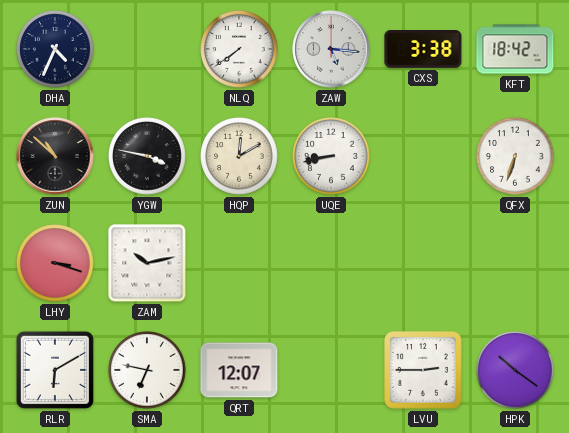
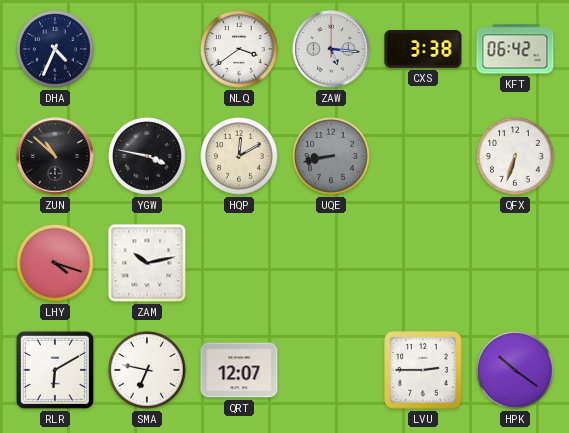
NLQ: 7:39 -> 3:39 (239, 49)
KFT: 18:42 -> 06:42 (515, 49)
UQE dial: white -> grey (331, 156)
LHY: 3:18 -> 4:18 (55, 263)
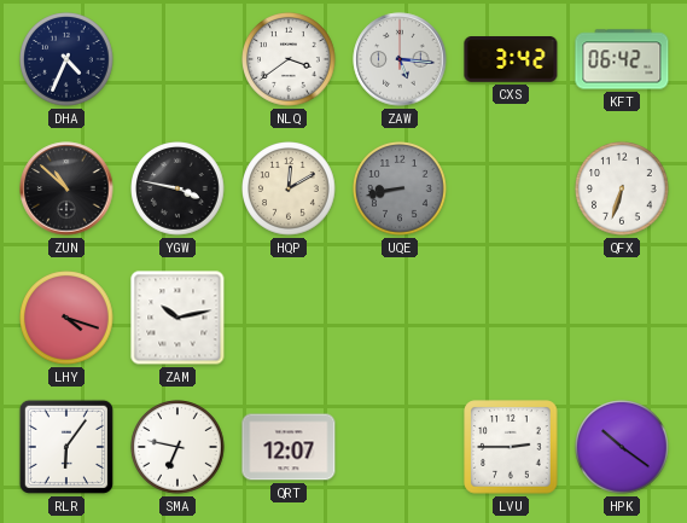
CXS: 3:38 -> 3:42 (511, 59)
RLR: 6:10 -> 6:06 (66, 447)
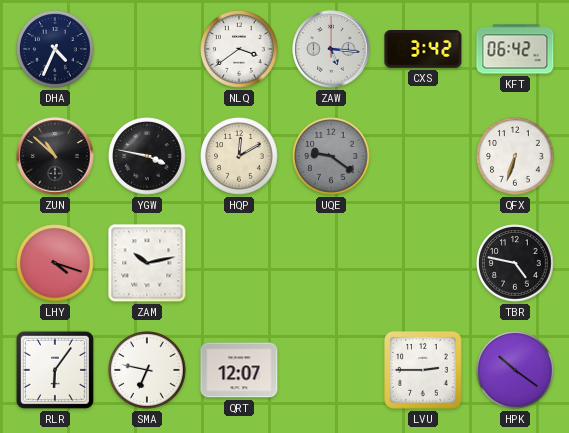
UQE: 8:43 -> 9:21 (331, 156)
TBR: none -> 4:47 (515, 263)
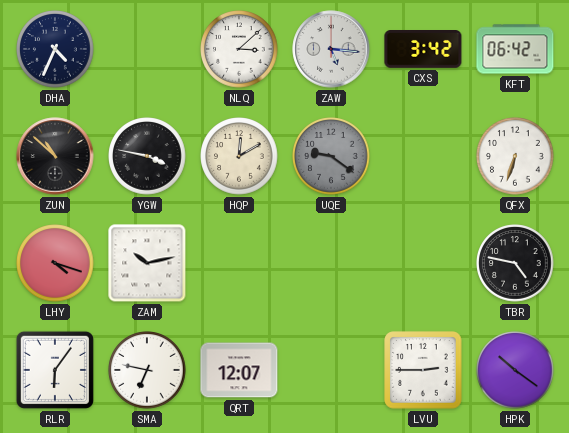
NLQ: 3:39 -> 3:08 (239, 49)
